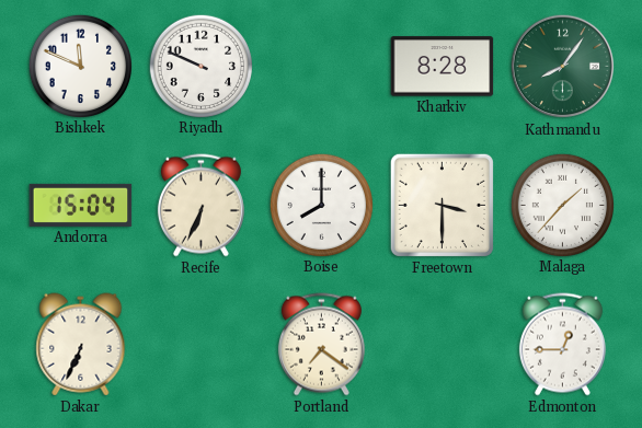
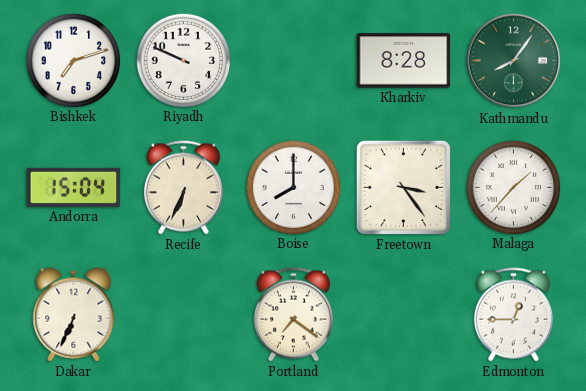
Bishkek: 11:49 -> 7:12 (73, 60)
Freetown: 3:30 -> 3:24 (403, 187)
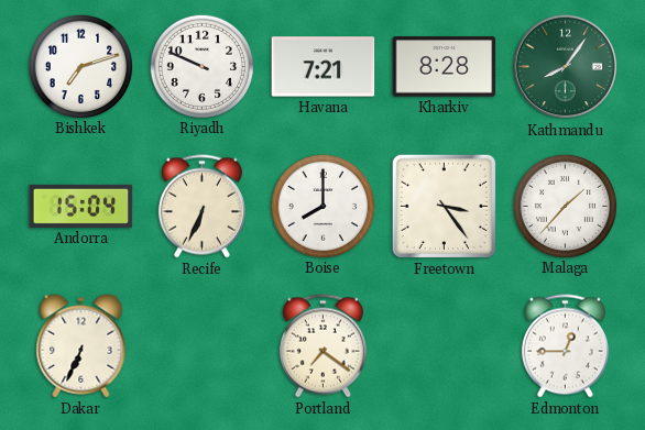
Havana: none -> 7:21 (324, 67)
